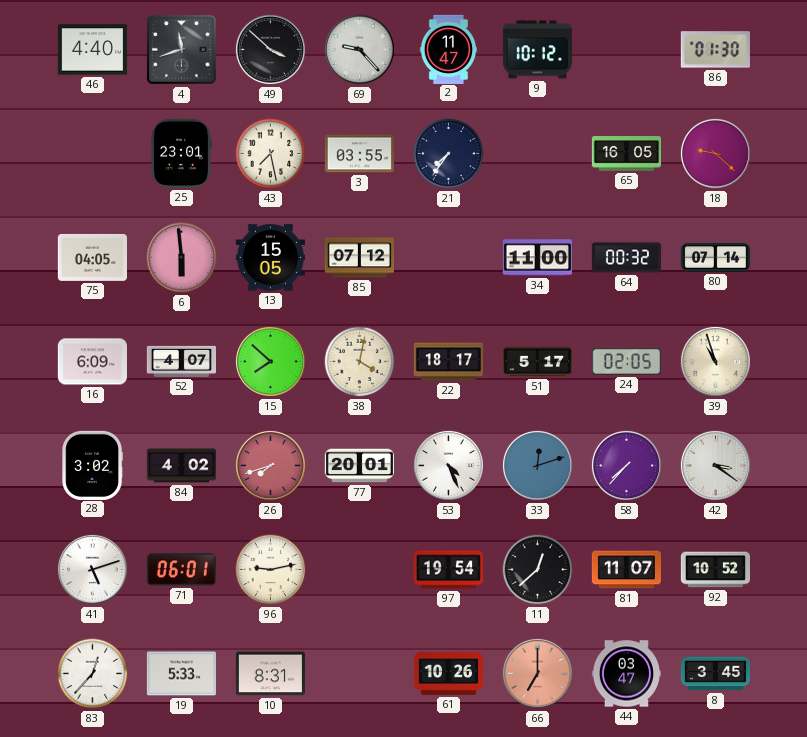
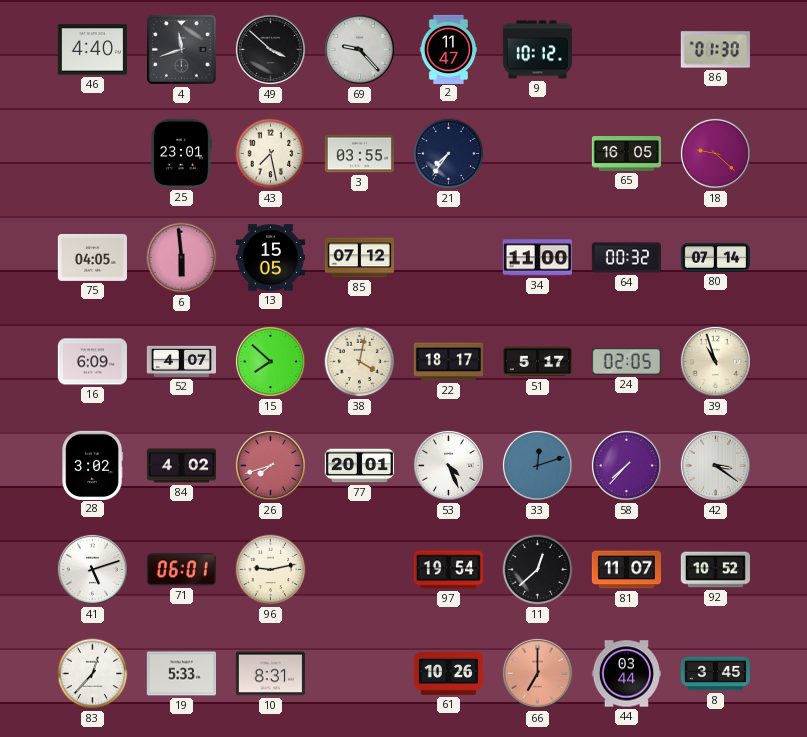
44: 03:47 -> 03:44 (626, 674)
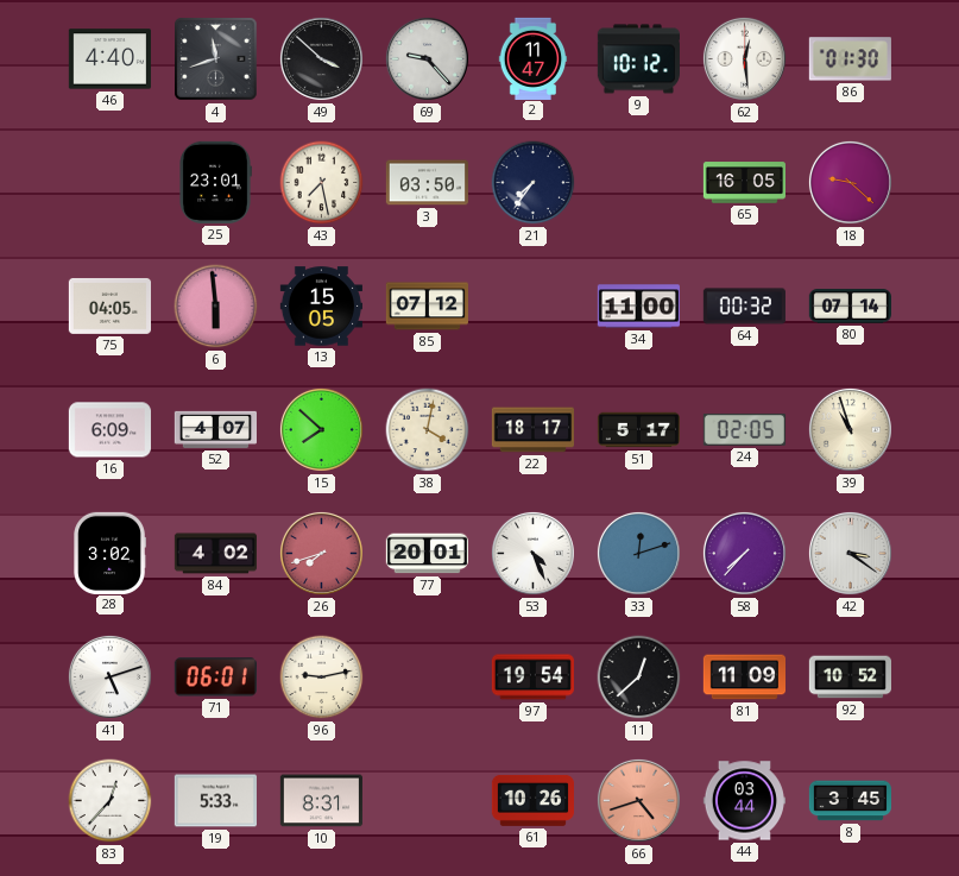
62: none -> 12:29 (744, 58)
3: 03:55 -> 03:50 (427, 183)
81: 11:07 -> 11:09 (744, 678)
66: 7:00 -> 4:42 (638, 800)
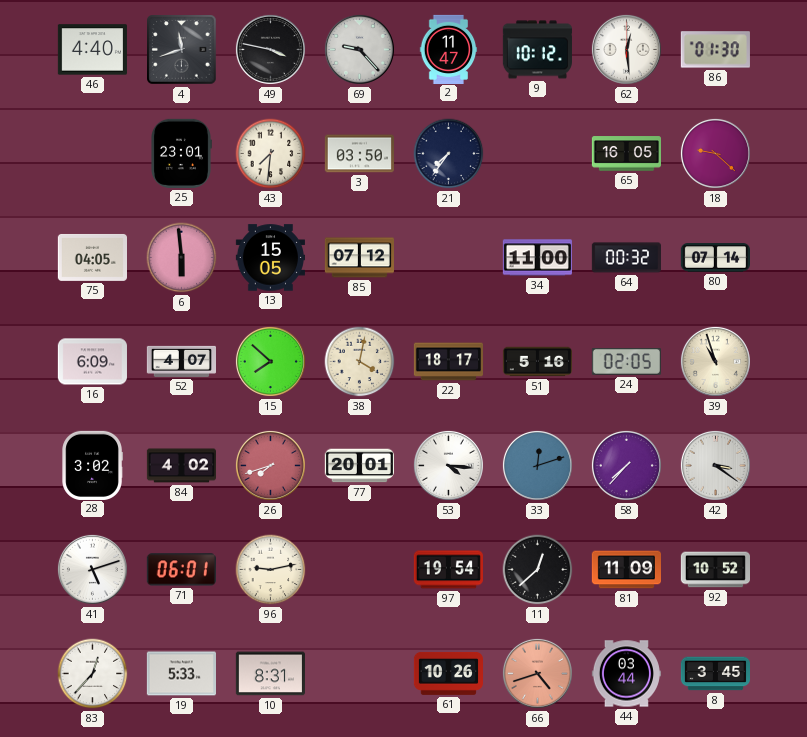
49: 3:52 -> 3:47 (270, 49)
43: 7:28 -> 7:31 (271, 154)
51: 5:17 -> 5:16 (537, 362)
53: 4:26 -> 4:16 (448, 465)
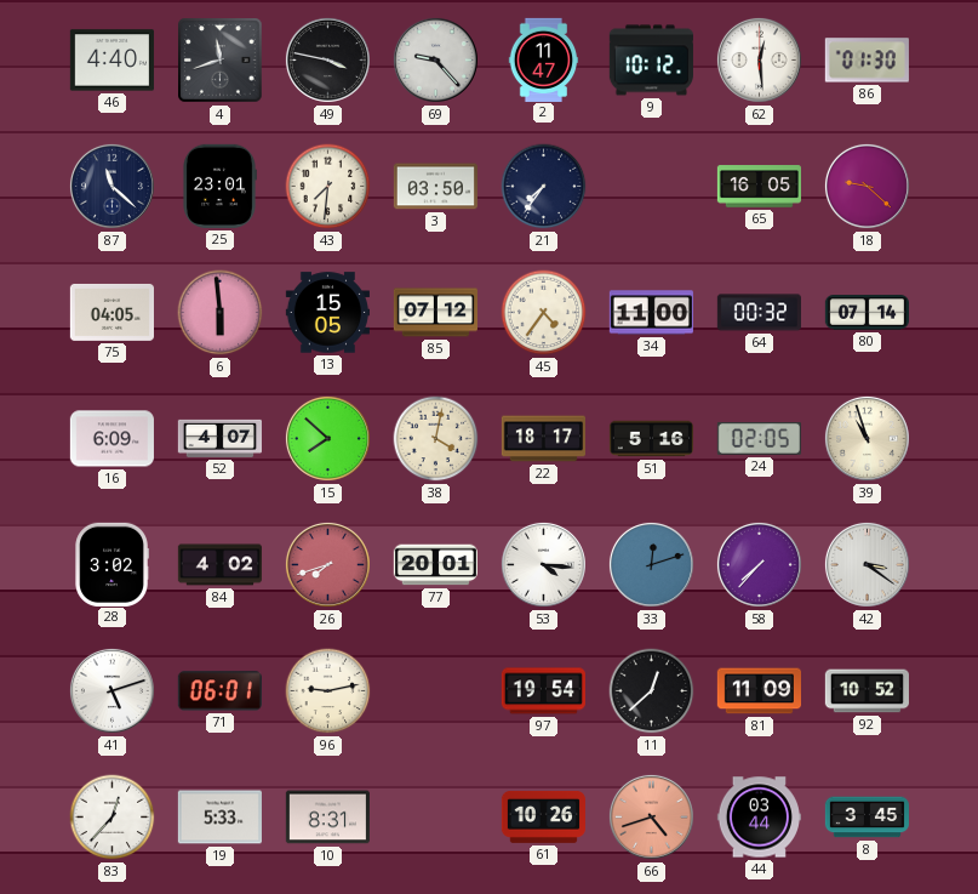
87: none -> 11:22 (111, 186)
45: none -> 4:36 (544, 313)
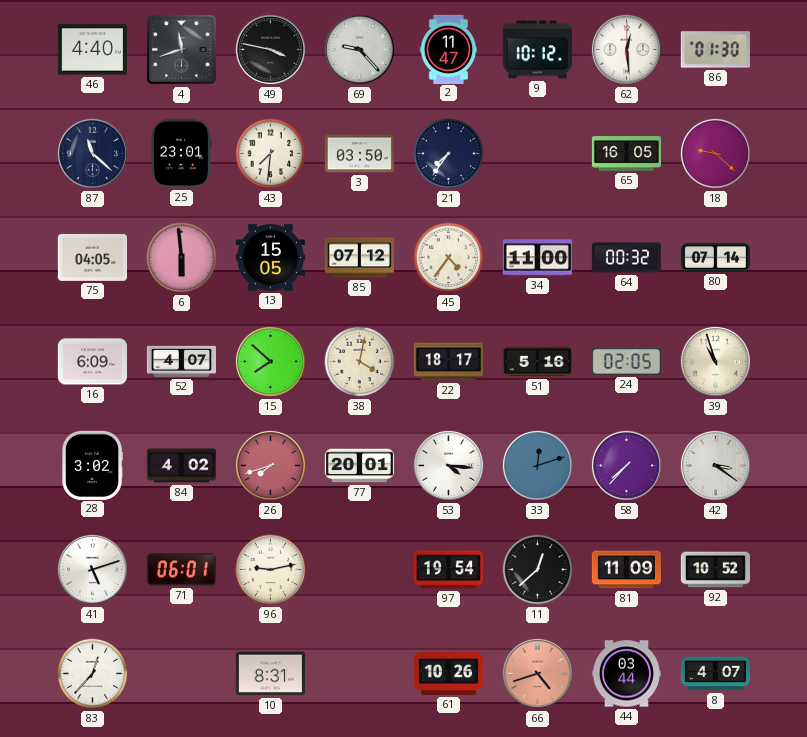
19: 5:33 -> none (219, 818)
8: 3:45 -> 4:07 (715, 674)
